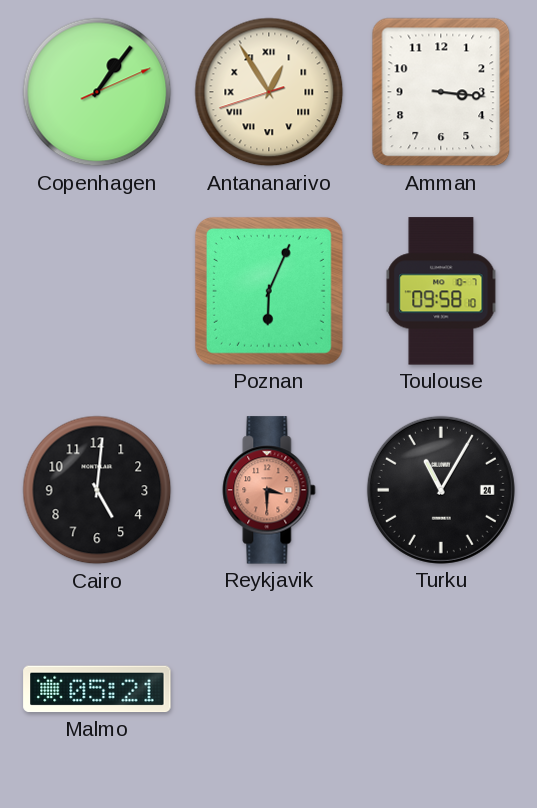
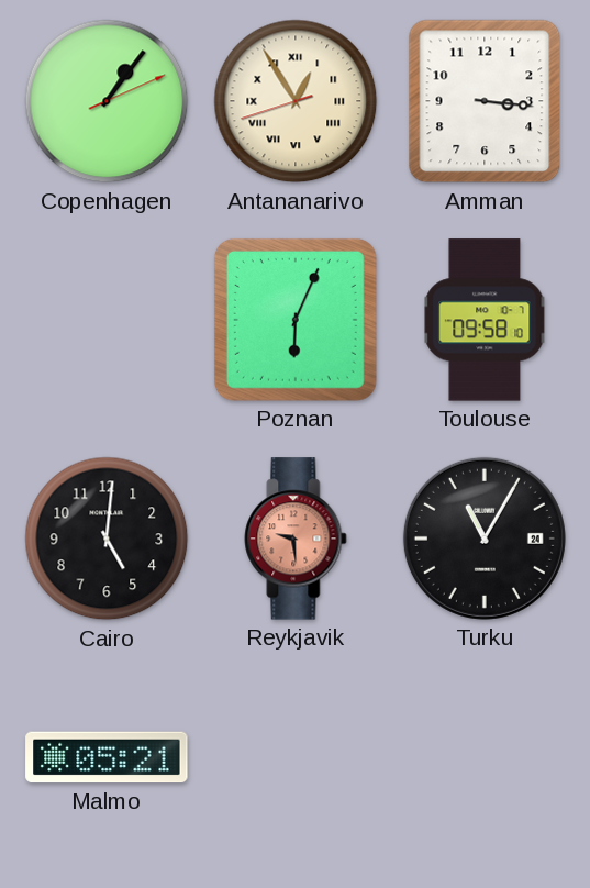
Reykjavik: 3:30 -> 9:29 (296, 539)
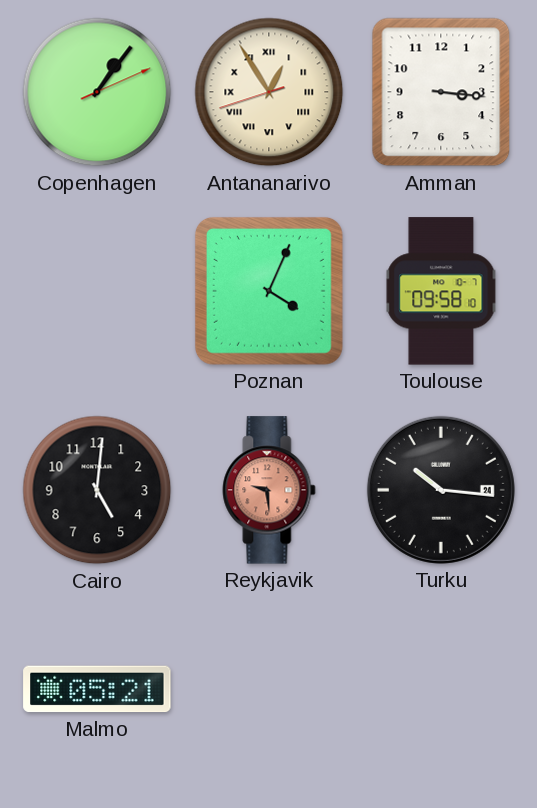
Poznan: 6:04 -> 4:04 (269, 291)
Turku: 11:05 -> 10:16 (441, 490)
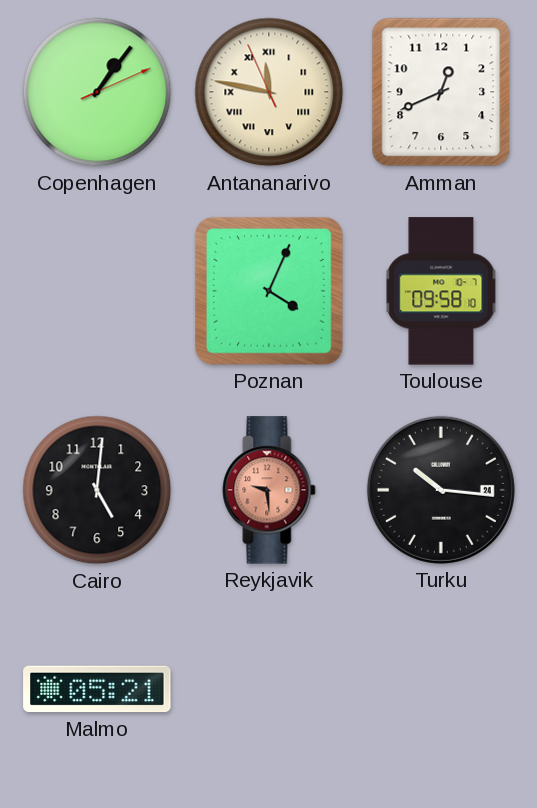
Antananarivo: 12:54 -> 11:46 (269, 92)
Amman: 3:16 -> 12:41 (441, 92)
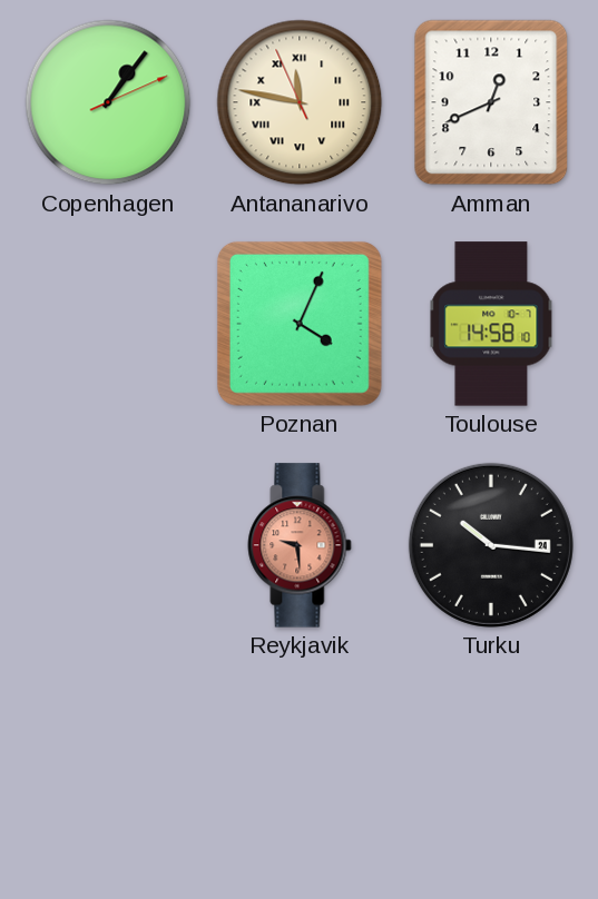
Toulouse: 09:58 -> 14:58 (491, 324)
Cairo: 5:01 -> none (97, 490)
Malmo: 05:21 -> none (97, 689)
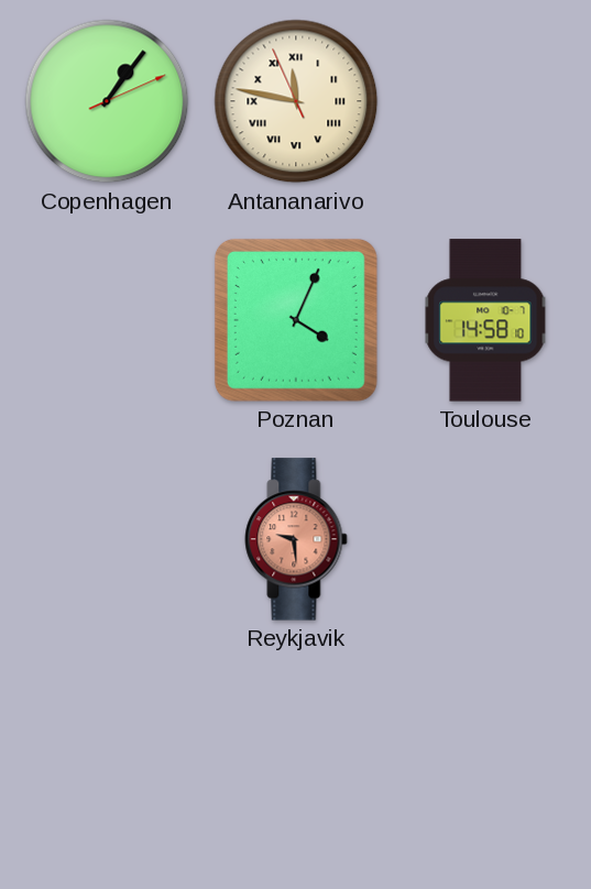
Amman: 12:41 -> none (491, 102)
Turku: 10:16 -> none (491, 545)
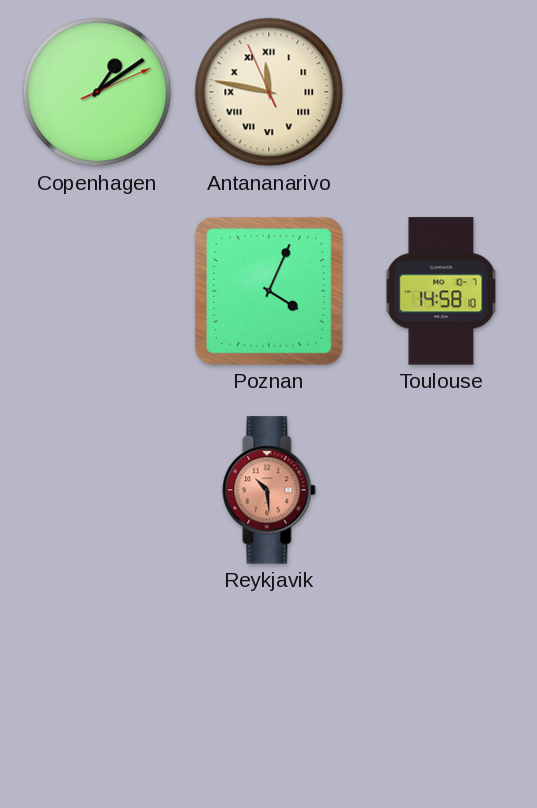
Copenhagen: 1:06 -> 1:09 (97, 92)
Reykjavik: 9:29 -> 10:29 (269, 490)
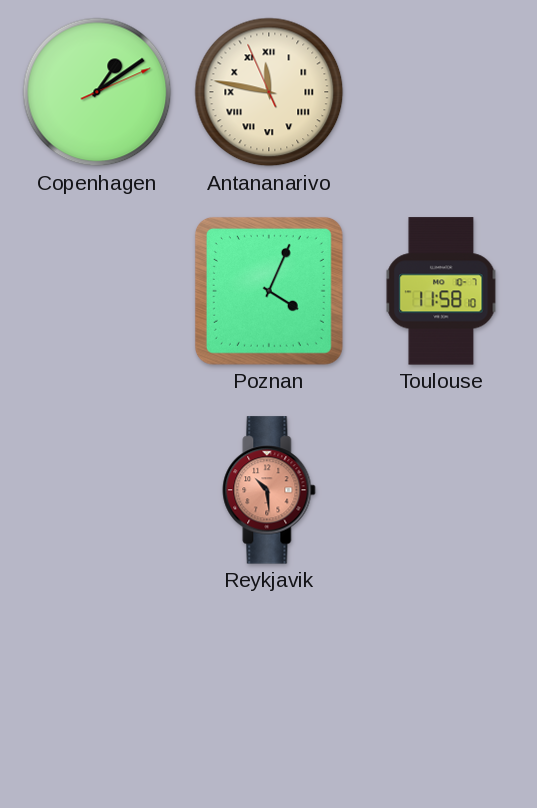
Toulouse: 14:58 -> 11:58 (441, 291)
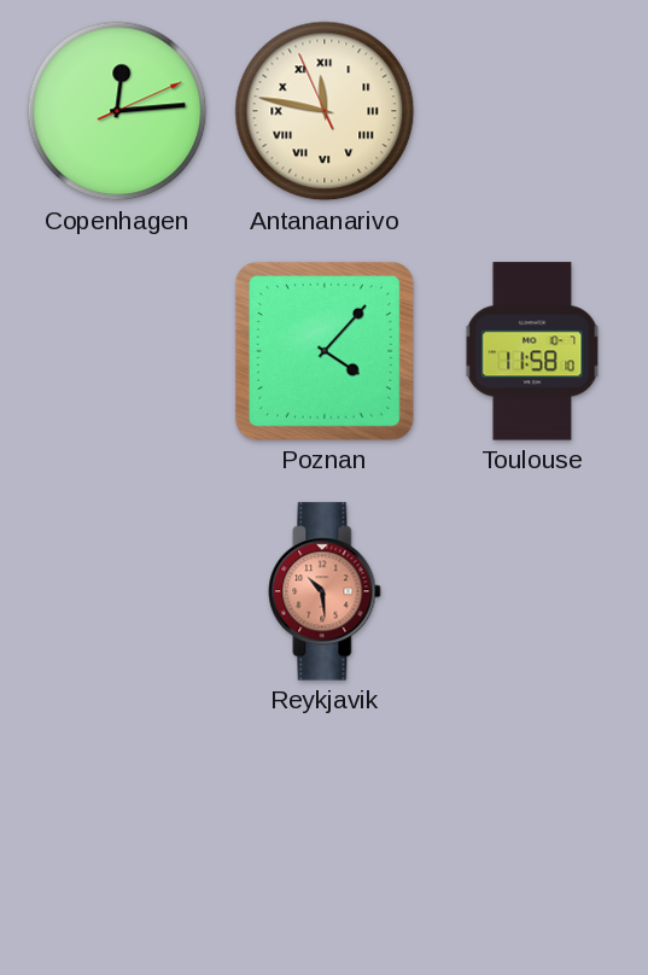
Copenhagen: 1:09 -> 12:14 (117, 111)
Poznan: 4:04 -> 4:07 (325, 351)
